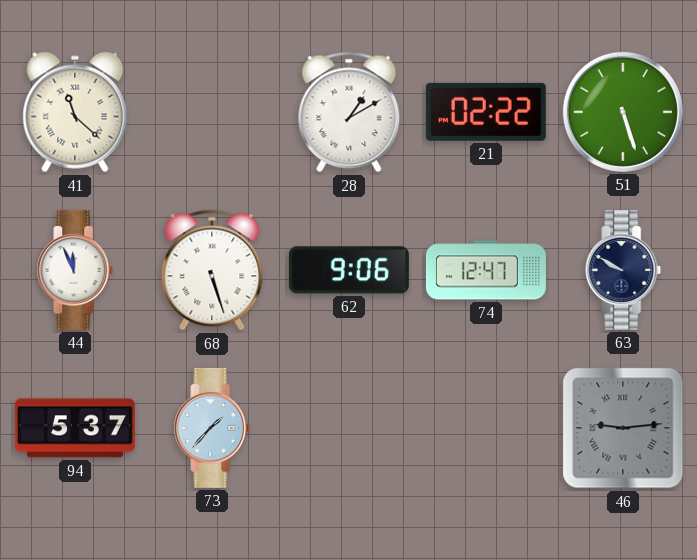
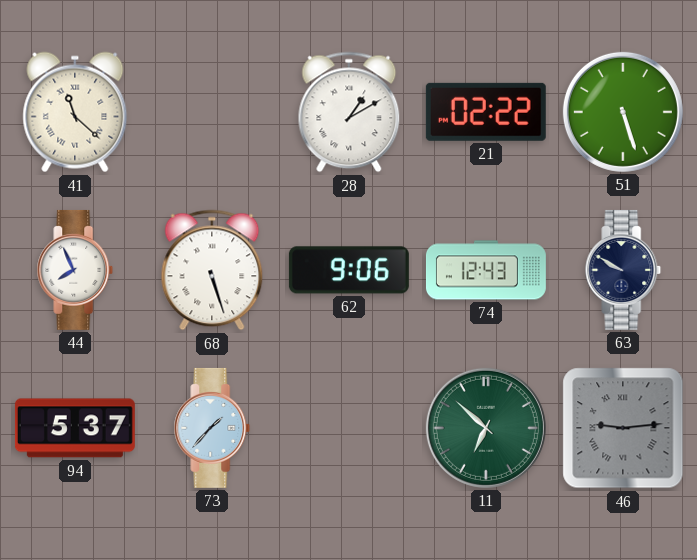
44: 11:56 -> 7:56 (75, 270)
74: 12:47 -> 12:43 (486, 270)
11: none -> 6:52 (486, 428)
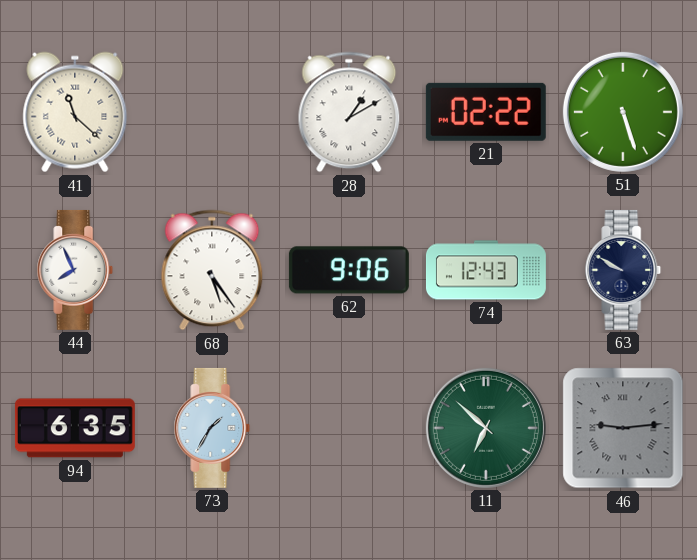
68: 5:27 -> 5:24 (212, 270)
94: 5:37 -> 6:35 (75, 428)
73: 1:37 -> 1:35 (212, 428)
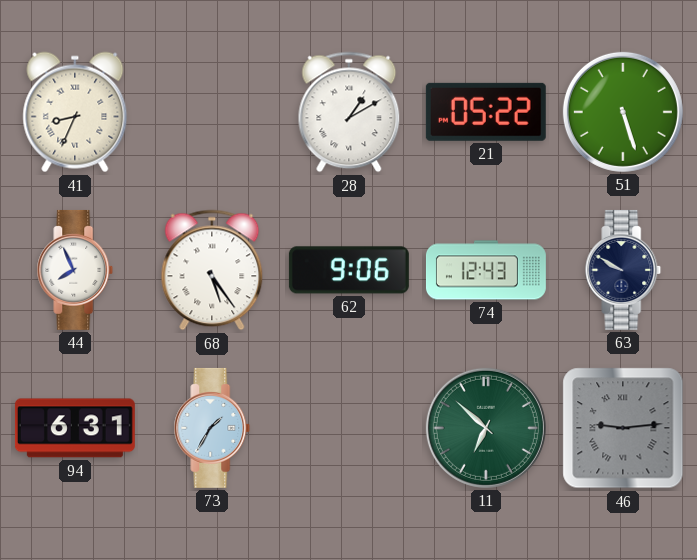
41: 11:22 -> 8:34 (75, 112)
21: 02:22 -> 05:22 (486, 112)
94: 6:35 -> 6:31 (75, 428)
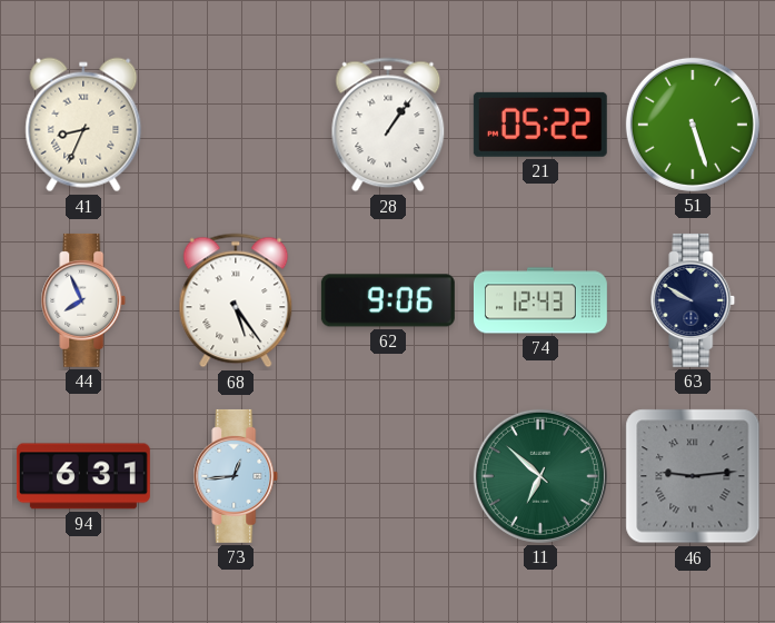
28: 1:10 -> 1:06 (388, 125)
73: 1:35 -> 12:44 (236, 476)
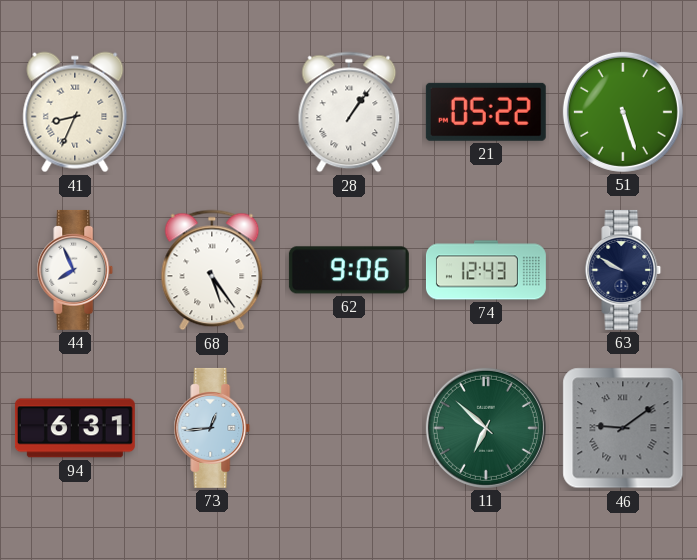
46: 9:14 -> 9:09 (623, 428)
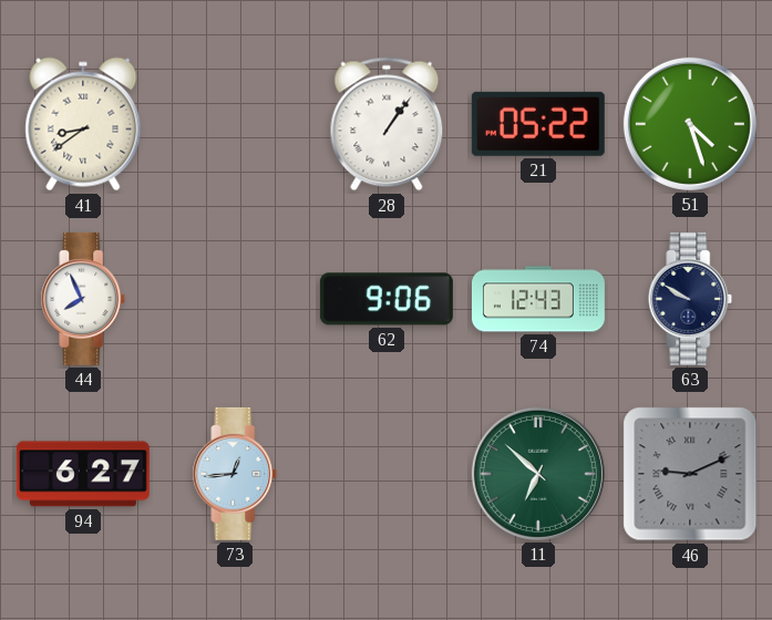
41: 8:34 -> 8:39 (83, 124)
51: 5:27 -> 4:27 (690, 124)
68: 5:24 -> none (212, 270)
94: 6:31 -> 6:27 (83, 474)
46: 9:09 -> 9:11 (690, 474)
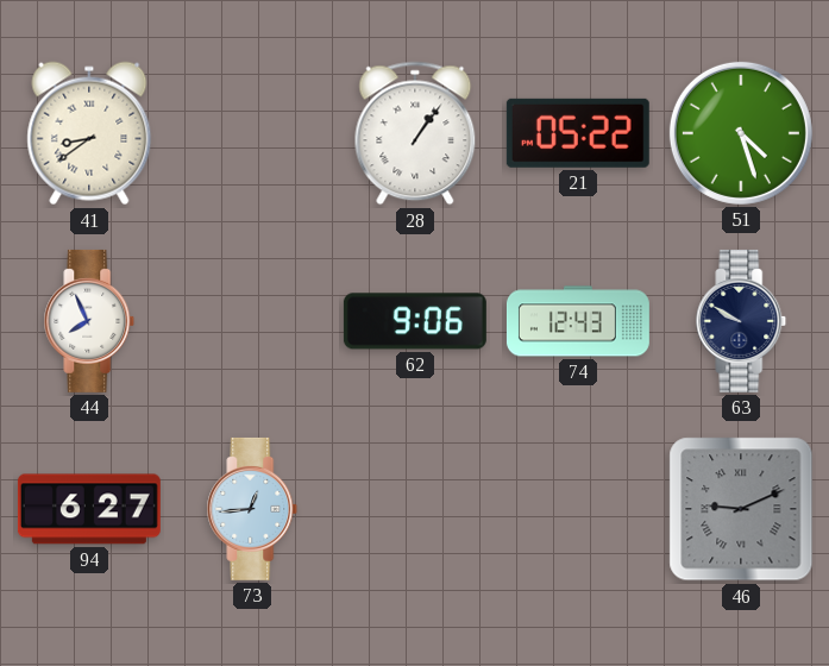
11: 6:52 -> none (538, 474)
